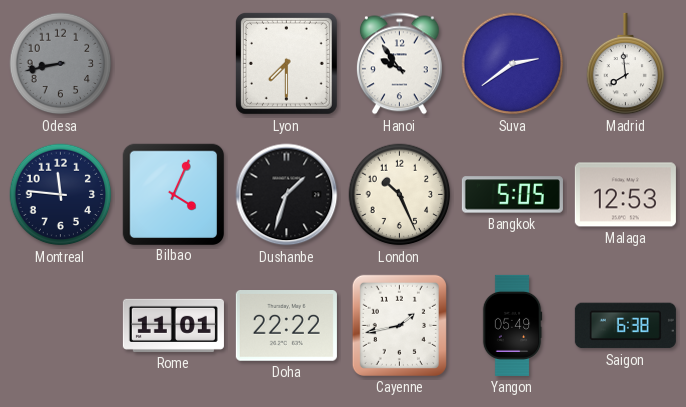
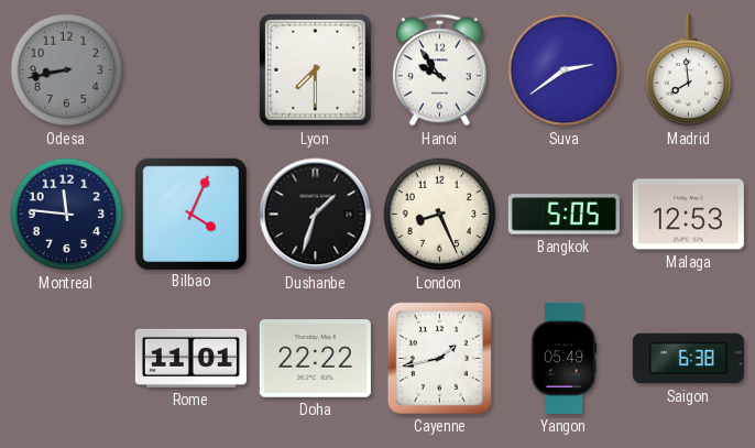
London: 10:26 -> 8:26 (440, 215)
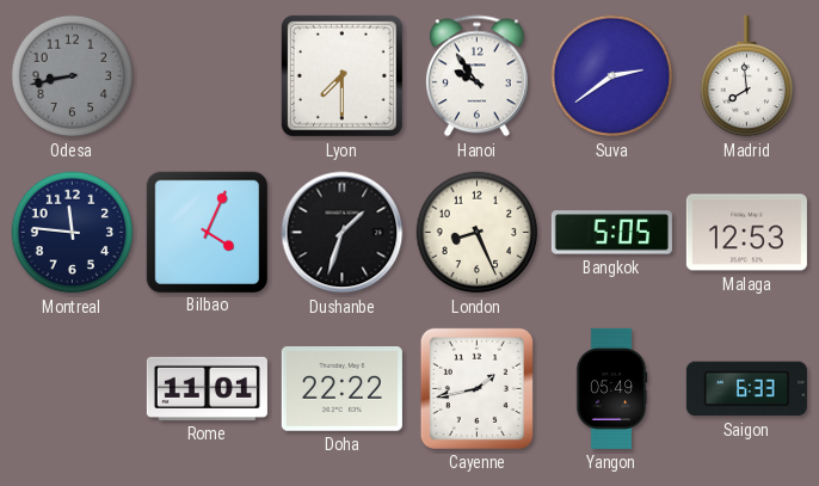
Saigon: 6:38 -> 6:33 (746, 389)
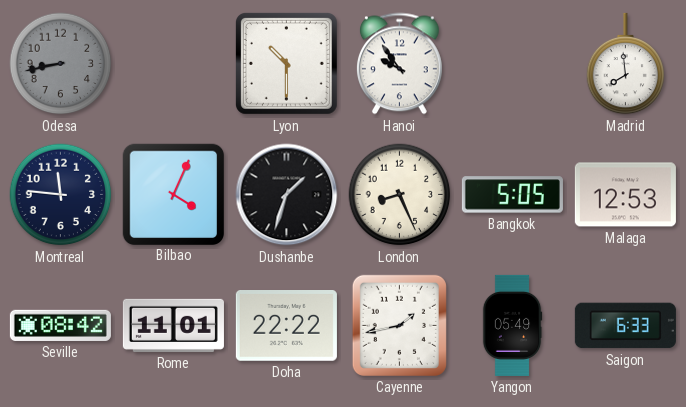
Lyon: 7:30 -> 10:30 (286, 63)
Suva: 2:39 -> none (612, 76)
Seville: none -> 08:42 (60, 325)
